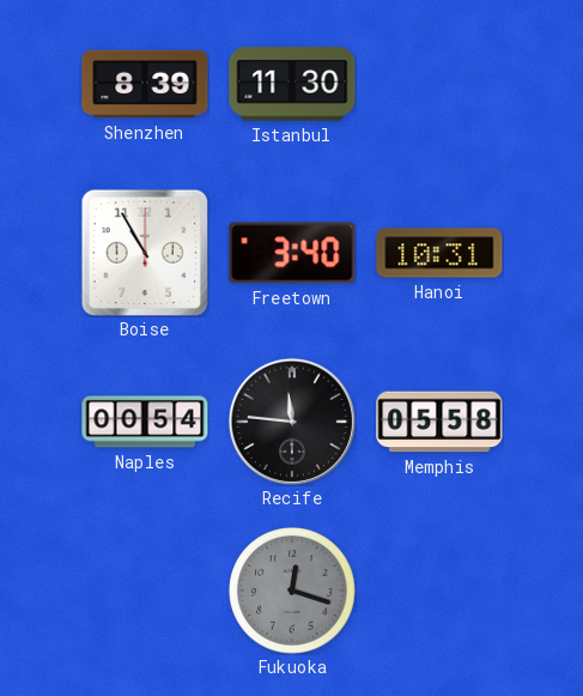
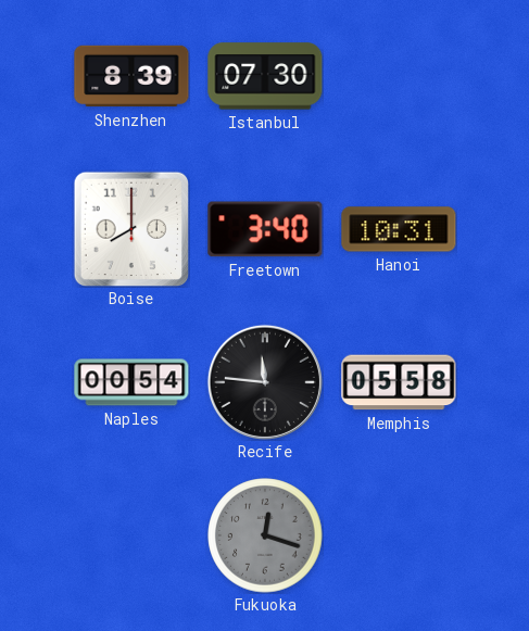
Istanbul: 11:30 -> 07:30 (265, 76)
Boise: 10:55 -> 8:00 (130, 228)
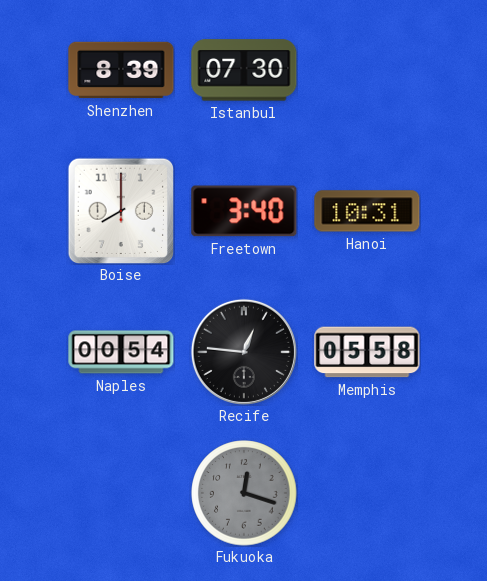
Recife: 11:46 -> 12:46 (244, 352)
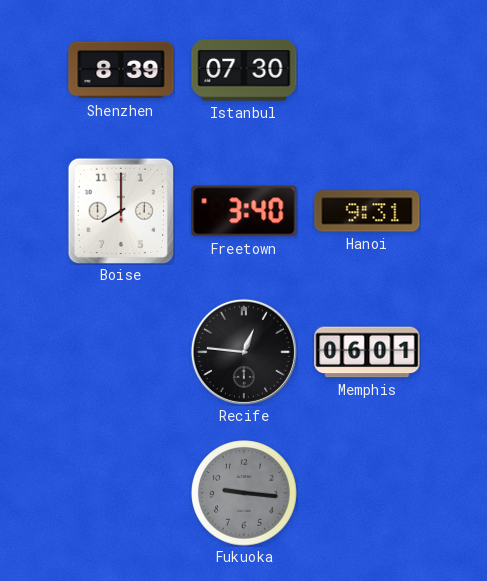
Hanoi: 10:31 -> 9:31 (367, 211)
Naples: 00:54 -> none (121, 352)
Memphis: 05:58 -> 06:01 (367, 352)
Fukuoka: 12:18 -> 9:16 (244, 493)
